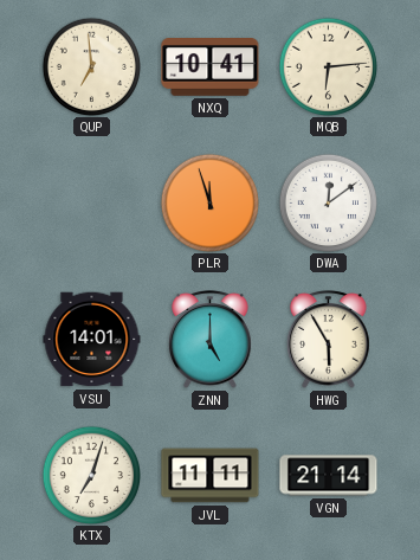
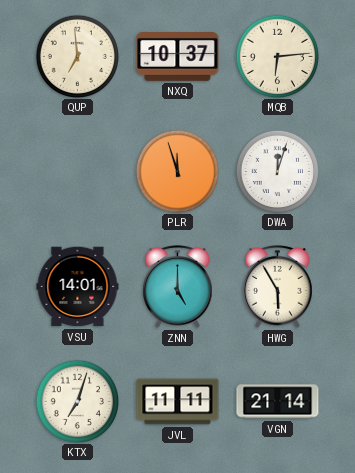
NXQ: 10:41 -> 10:37 (178, 57)
DWA: 12:09 -> 12:03 (277, 171)
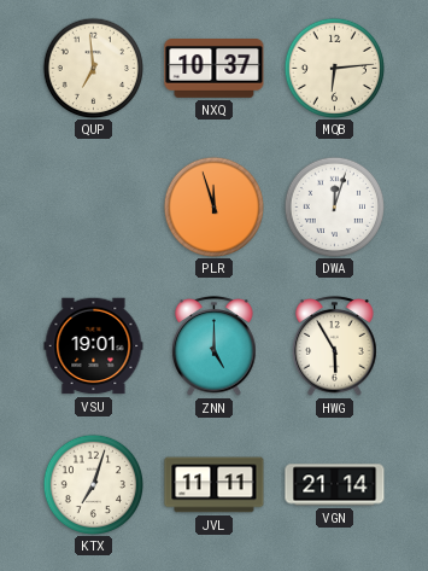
VSU: 14:01 -> 19:01 (94, 346)
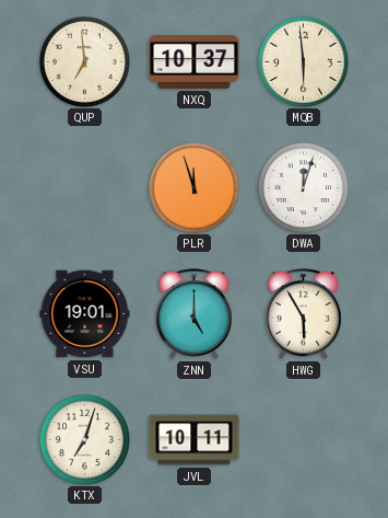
MQB: 6:14 -> 5:59 (303, 61)
JVL: 11:11 -> 10:11 (195, 440)
VGN: 21:14 -> none (335, 485)
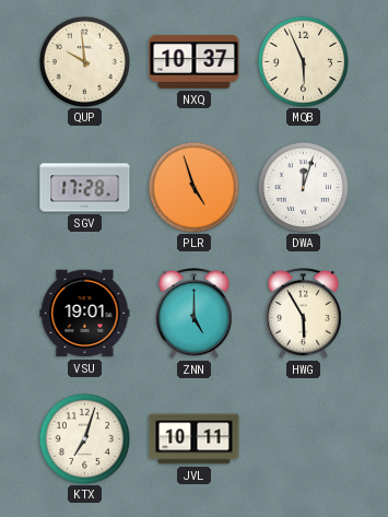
QUP: 6:59 -> 9:59 (84, 61)
MQB: 5:59 -> 5:56 (303, 61)
SGV: none -> 17:28 (85, 188)
PLR: 11:57 -> 4:57 (193, 187)
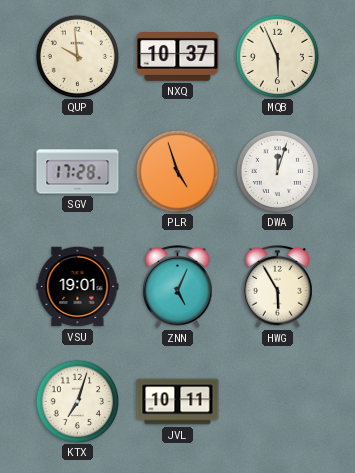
ZNN: 5:00 -> 5:04 (178, 287)
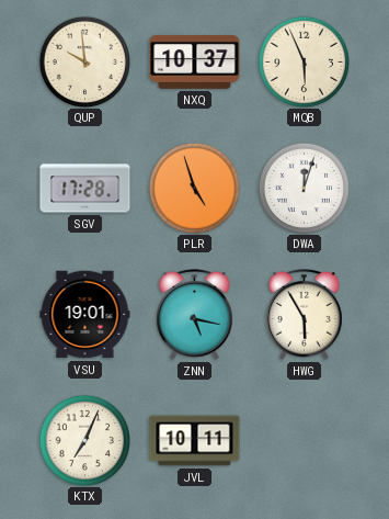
ZNN: 5:04 -> 5:17 (195, 315)
KTX: 7:03 -> 7:04 (84, 440)
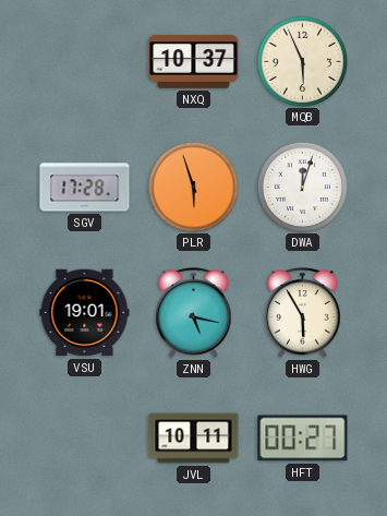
QUP: 9:59 -> none (84, 61)
PLR: 4:57 -> 5:57 (193, 187)
KTX: 7:04 -> none (84, 440)
HFT: none -> 00:27 (303, 439)
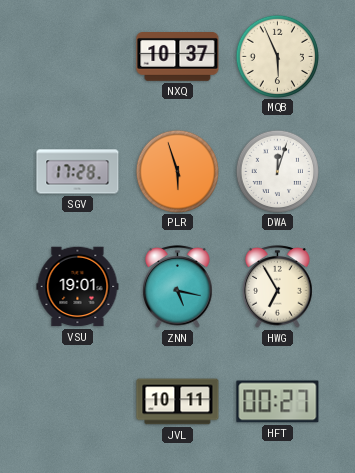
HWG: 5:55 -> 6:55 (278, 287)
